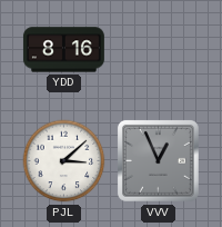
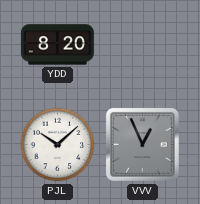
YDD: 8:16 -> 8:20 (57, 45)
PJL: 3:08 -> 10:08 (58, 145)
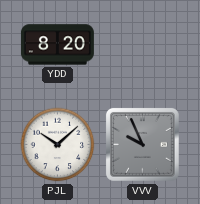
VVV: 12:56 -> 9:56 (143, 145)
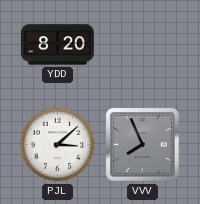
PJL: 10:08 -> 3:08 (58, 145)
VVV: 9:56 -> 7:56 (143, 145)
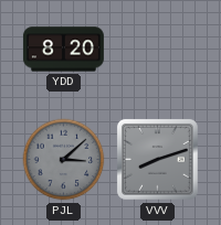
PJL dial: white -> grey (64, 160)
VVV: 7:56 -> 8:12 (158, 160)
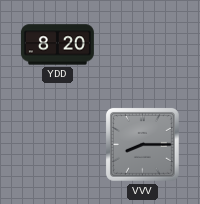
PJL: 3:08 -> none (64, 160)
VVV: 8:12 -> 8:15 (143, 145)
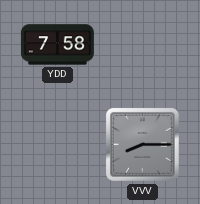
YDD: 8:20 -> 7:58 (57, 45)
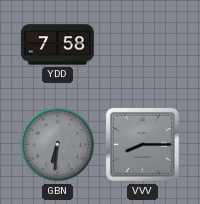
GBN: none -> 6:31 (58, 145)
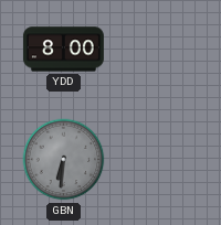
YDD: 7:58 -> 8:00 (63, 50)
VVV: 8:15 -> none (143, 145)
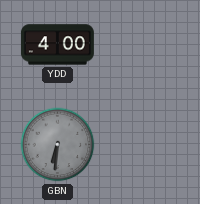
YDD: 8:00 -> 4:00 (57, 45)
